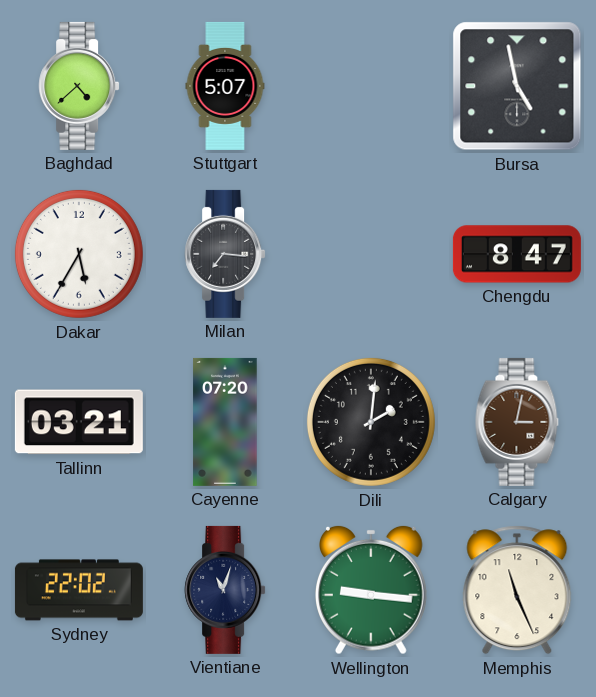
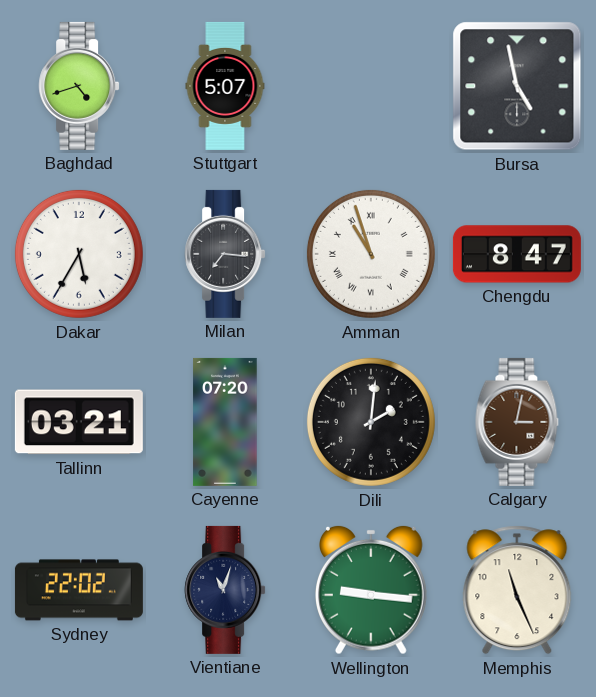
Baghdad: 4:38 -> 4:42 (79, 86)
Amman: none -> 10:57 (371, 254)
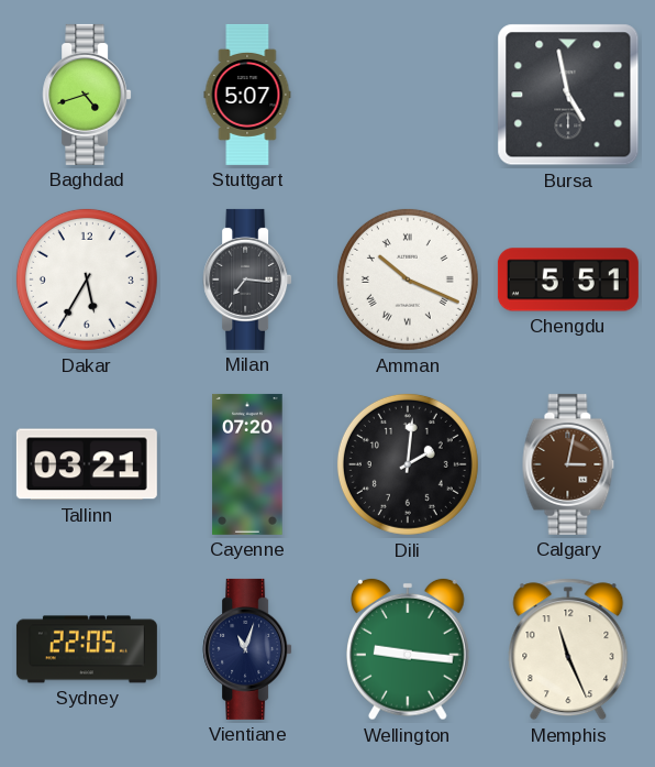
Amman: 10:57 -> 10:19 (408, 280)
Chengdu: 8:47 -> 5:51 (568, 280)
Sydney: 22:02 -> 22:05 (87, 649)
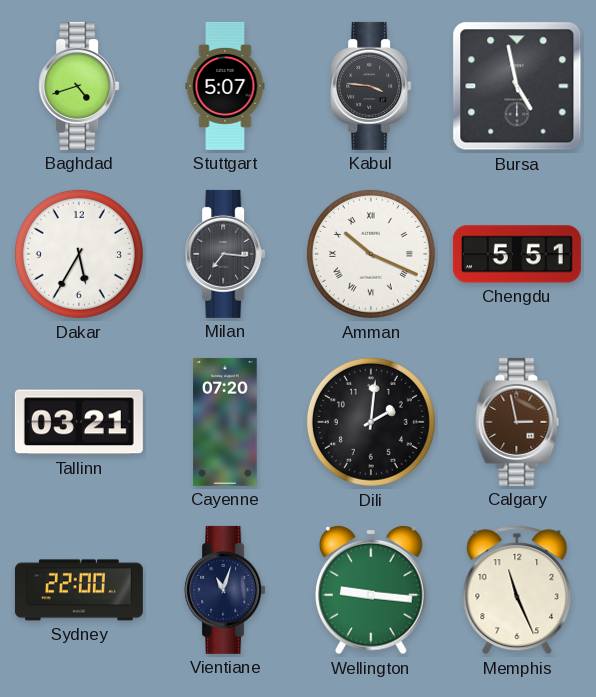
Kabul: none -> 3:46 (371, 86)
Calgary: 3:02 -> 2:58 (517, 422)
Sydney: 22:05 -> 22:00 (79, 590)
